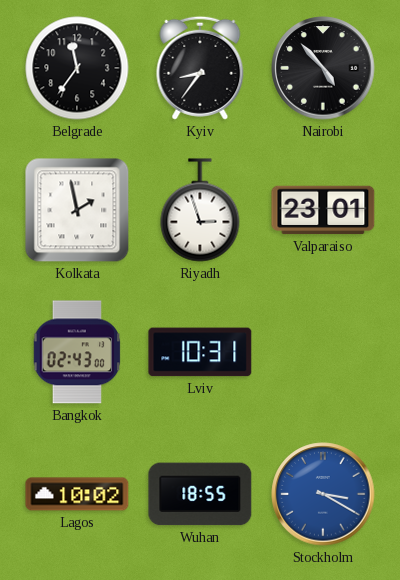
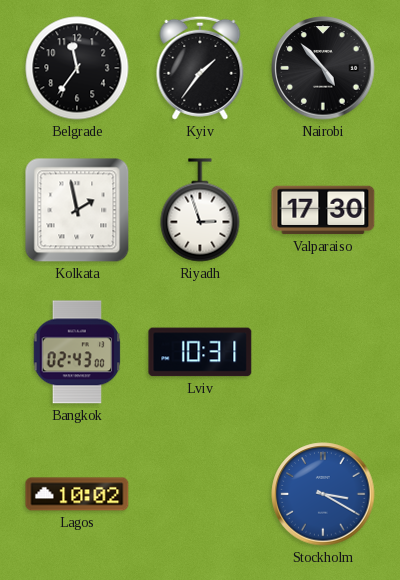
Kyiv: 8:36 -> 1:36 (200, 68)
Valparaiso: 23:01 -> 17:30 (323, 210)
Wuhan: 18:55 -> none (200, 494)
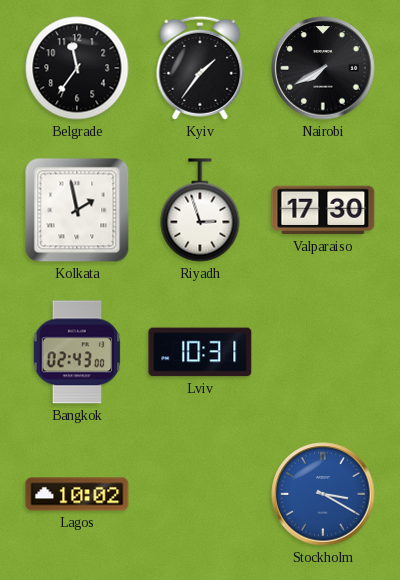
Nairobi: 4:53 -> 7:40 (323, 68)
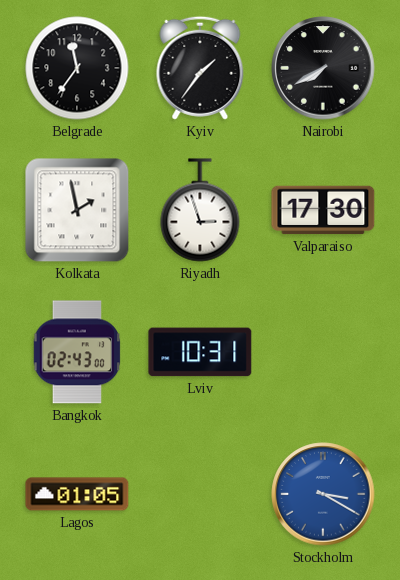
Lagos: 10:02 -> 01:05 (77, 494)
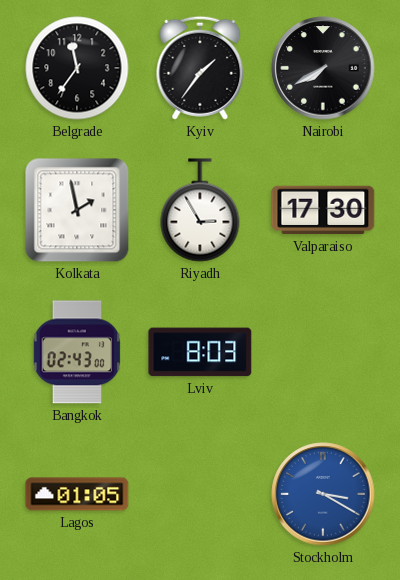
Riyadh: 2:57 -> 2:55 (200, 210)
Lviv: 10:31 -> 8:03 (200, 352)
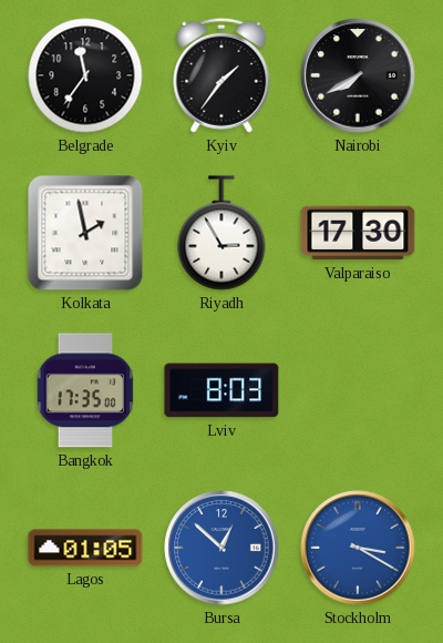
Bangkok: 02:43 -> 17:35 (85, 390)
Bursa: none -> 12:52 (221, 548)
